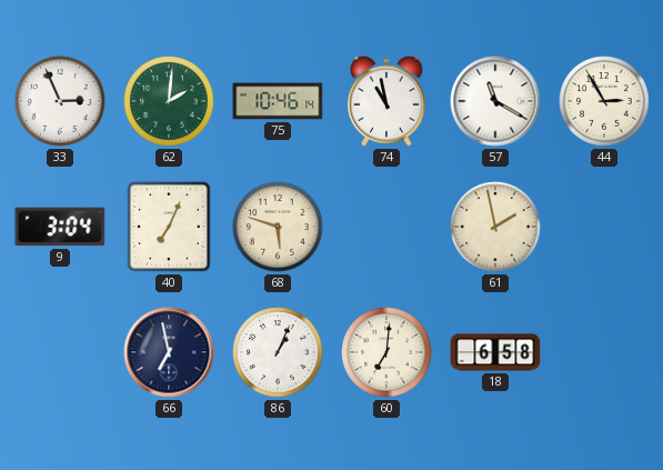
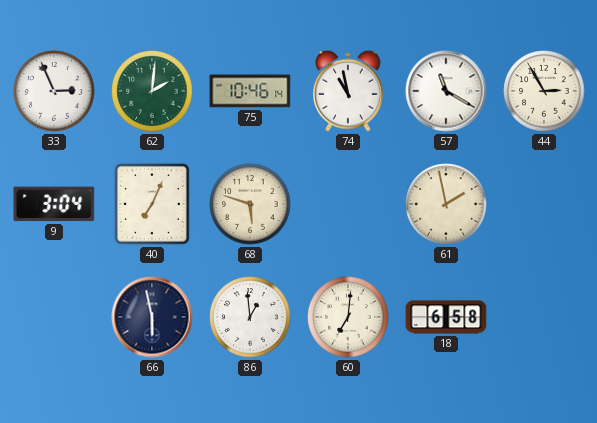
66: 6:58 -> 5:58 (152, 317)
86: 1:04 -> 12:59 (250, 317)
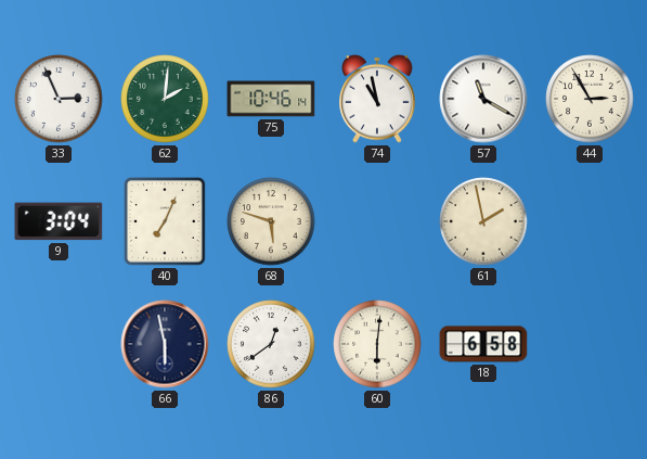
86: 12:59 -> 12:39 (271, 344)
60: 7:01 -> 6:01 (377, 344)
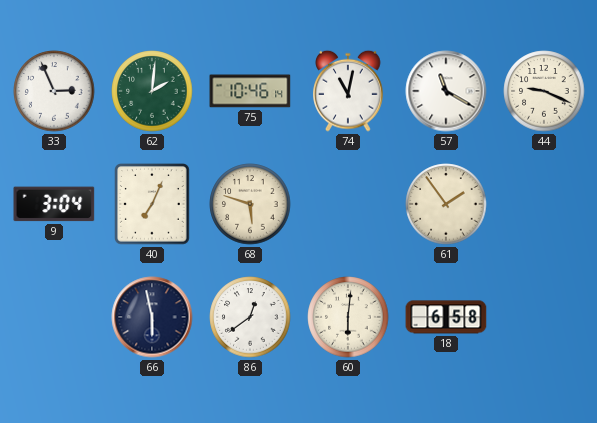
74: 10:58 -> 11:02 (348, 91)
44: 2:55 -> 9:19 (544, 91)
61: 1:58 -> 1:54 (446, 204)
